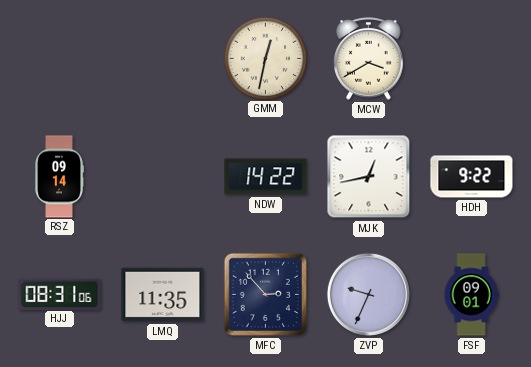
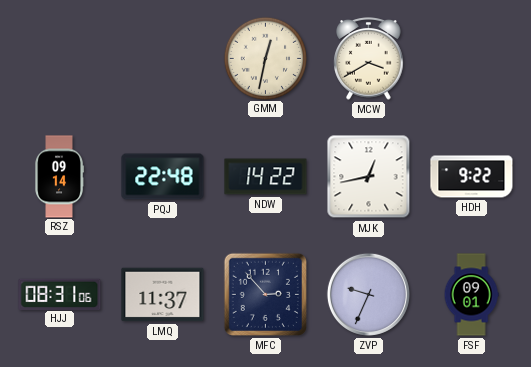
PQJ: none -> 22:48 (163, 177)
LMQ: 11:35 -> 11:37 (163, 295)
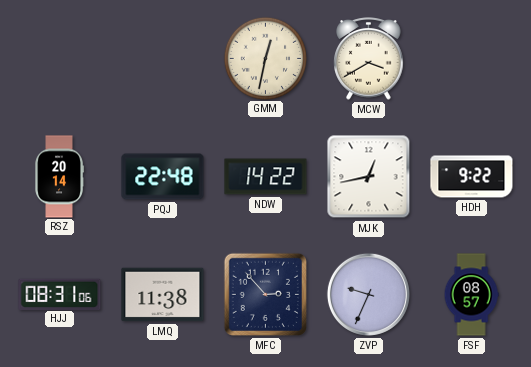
RSZ: 09:14 -> 20:14 (59, 177)
LMQ: 11:37 -> 11:38 (163, 295)
FSF: 09:01 -> 08:57 (471, 295)
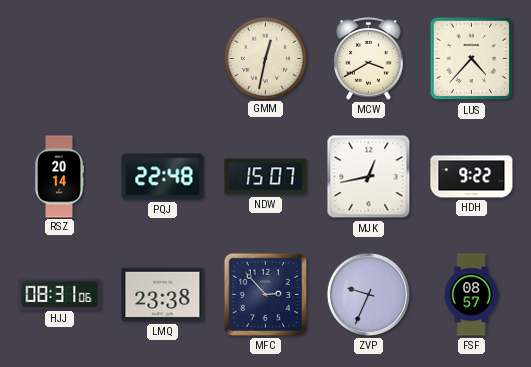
LUS: none -> 4:37 (472, 59)
NDW: 14:22 -> 15:07 (266, 177)
LMQ: 11:38 -> 23:38 (163, 295)
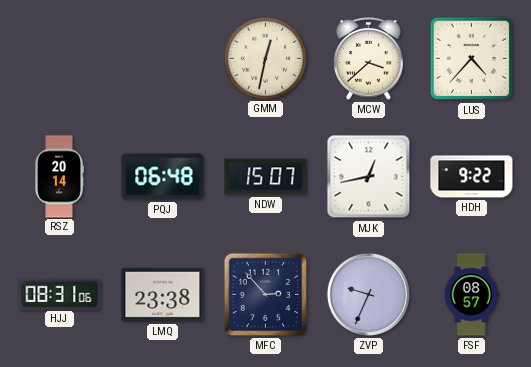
MCW: 3:40 -> 3:38 (369, 59)
PQJ: 22:48 -> 06:48 (163, 177)
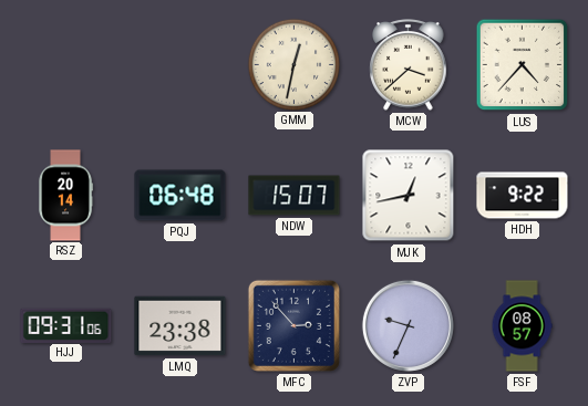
HJJ: 08:31 -> 09:31 (66, 325)
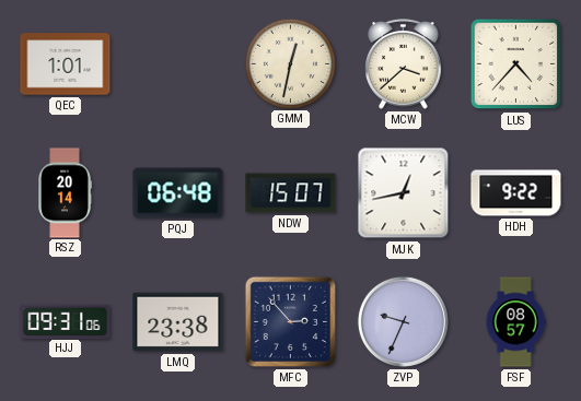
QEC: none -> 1:01 (66, 64)
